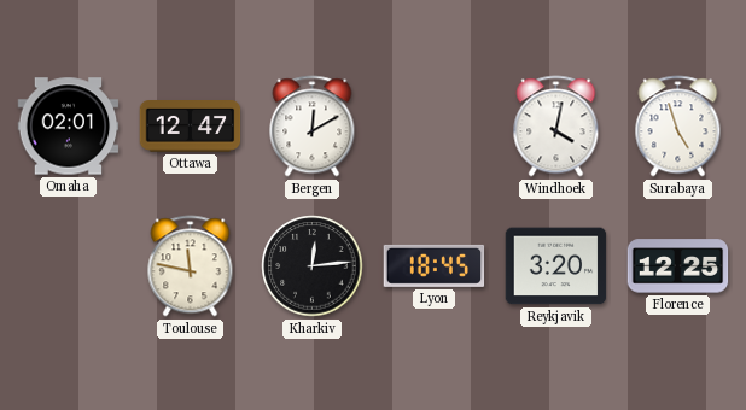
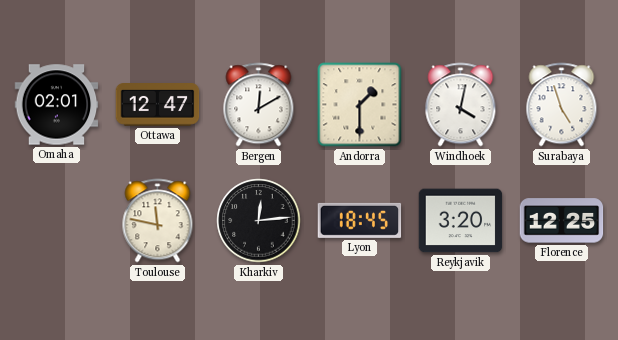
Andorra: none -> 1:30 (360, 105)
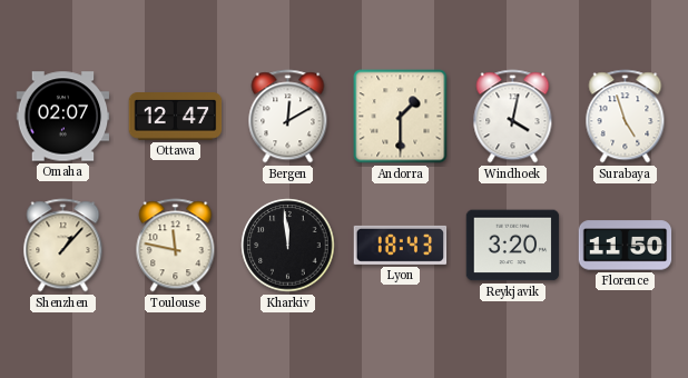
Omaha: 02:01 -> 02:07 (63, 117)
Shenzhen: none -> 1:07 (63, 246)
Kharkiv: 12:14 -> 11:59 (288, 246)
Lyon: 18:45 -> 18:43 (401, 245)
Florence: 12:25 -> 11:50 (626, 246)
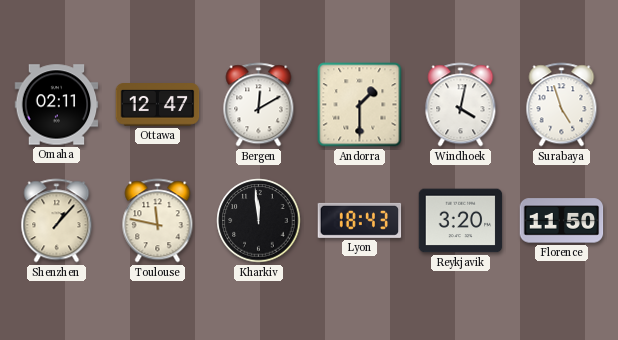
Omaha: 02:07 -> 02:11 (57, 105)
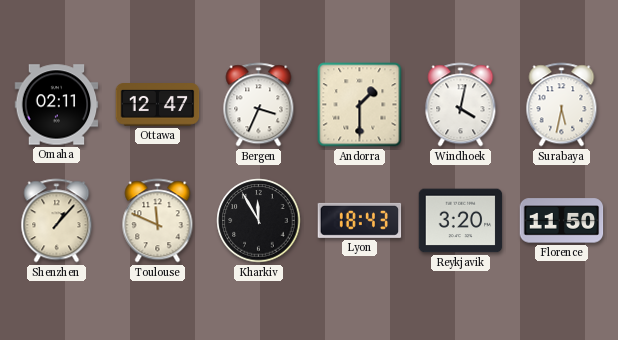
Bergen: 12:10 -> 3:34 (259, 105)
Surabaya: 4:57 -> 5:32 (562, 105)
Toulouse: 11:47 -> 11:49 (158, 221)
Kharkiv: 11:59 -> 11:55 (259, 221)
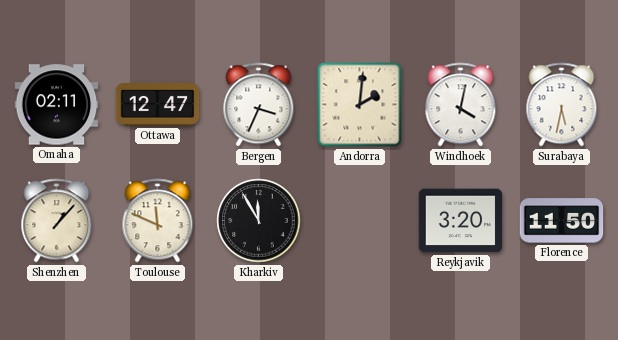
Andorra: 1:30 -> 2:01 (360, 105)
Lyon: 18:43 -> none (360, 220)
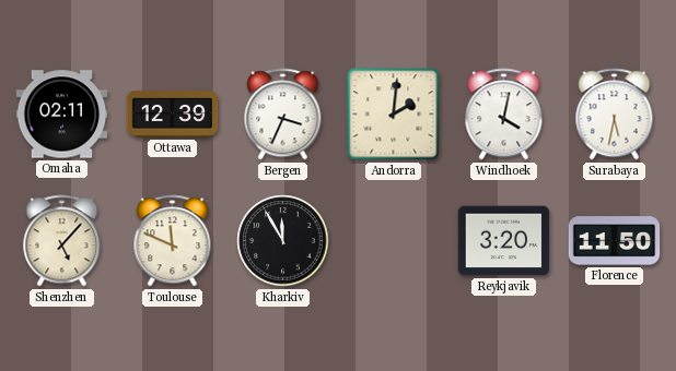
Ottawa: 12:47 -> 12:39 (173, 115)
Shenzhen: 1:07 -> 5:07 (62, 241)
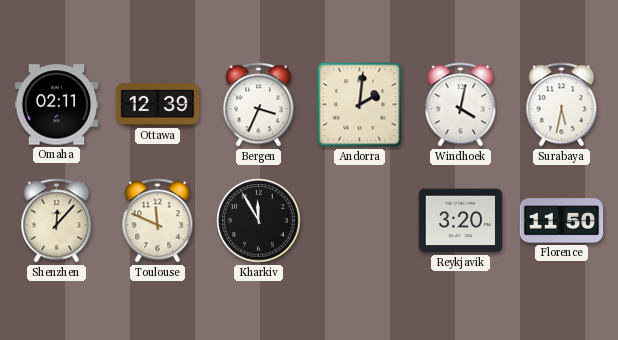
Shenzhen: 5:07 -> 12:07 (57, 221)
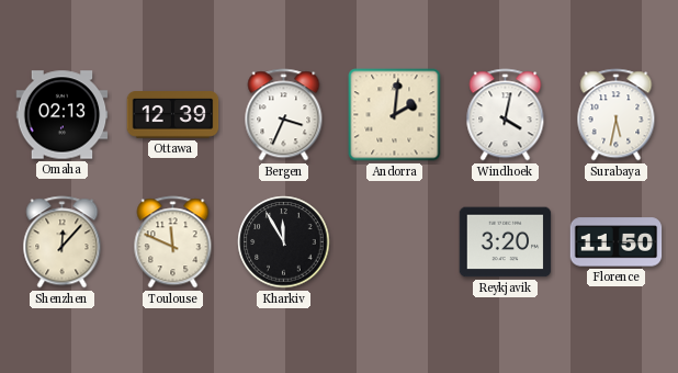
Omaha: 02:11 -> 02:13 (63, 115)
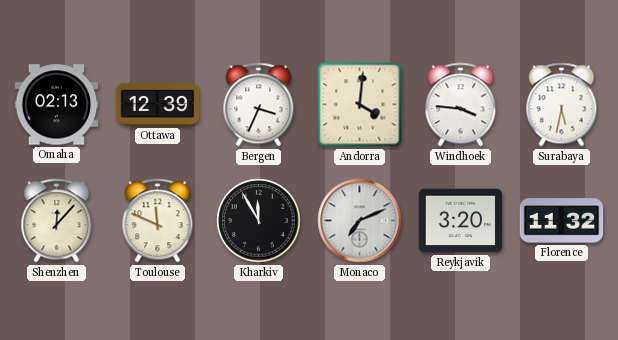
Andorra: 2:01 -> 4:01 (360, 105)
Windhoek: 4:02 -> 3:46 (461, 105)
Monaco: none -> 7:11 (360, 221)
Florence: 11:50 -> 11:32 (562, 221)
